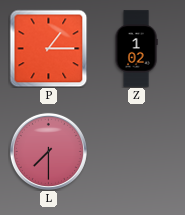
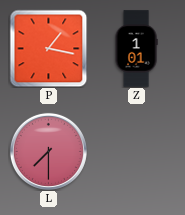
P: 1:15 -> 1:17 (48, 48)
Z: 1:02 -> 1:01 (136, 49)
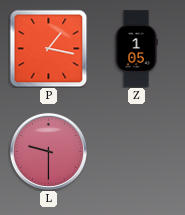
Z: 1:01 -> 1:05 (136, 49)
L: 7:30 -> 9:30 (48, 151)
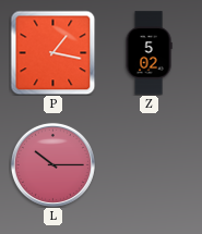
Z: 1:05 -> 5:02 (148, 53)
L: 9:30 -> 10:15 (52, 164)
